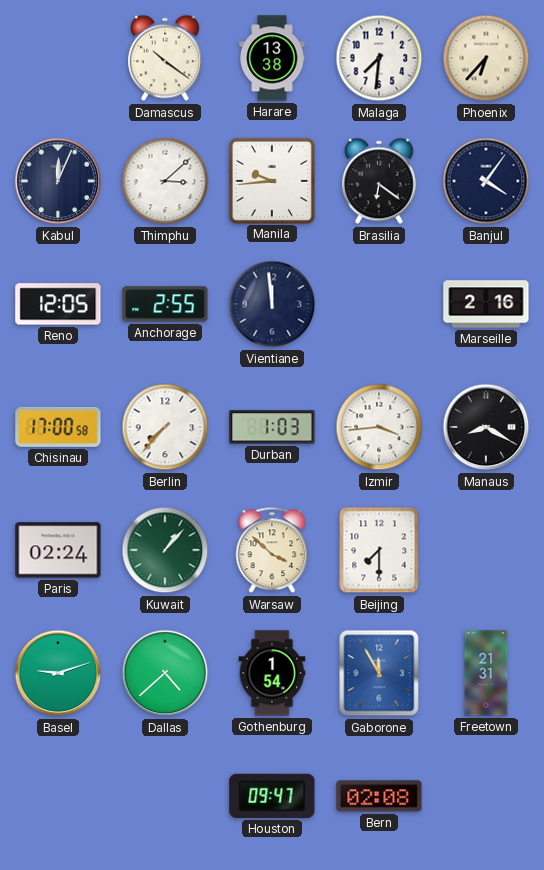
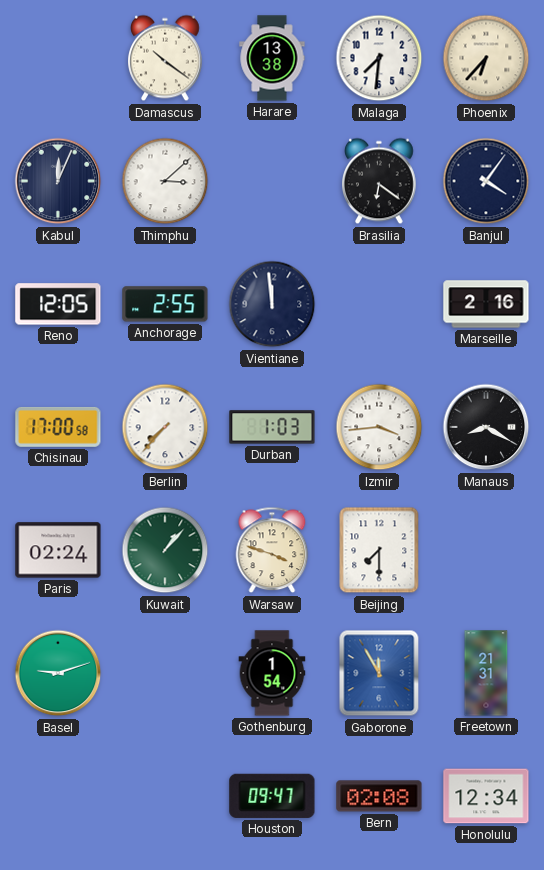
Manila: 9:44 -> none (271, 180)
Warsaw: 3:52 -> 3:48 (272, 550)
Dallas: 4:38 -> none (165, 673)
Honolulu: none -> 12:34 (486, 796)
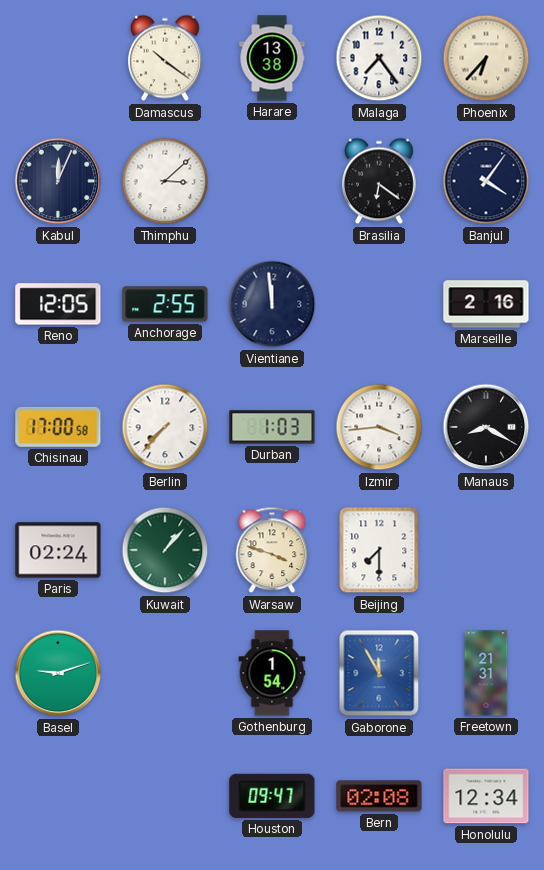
Malaga: 7:31 -> 7:24 (379, 58)
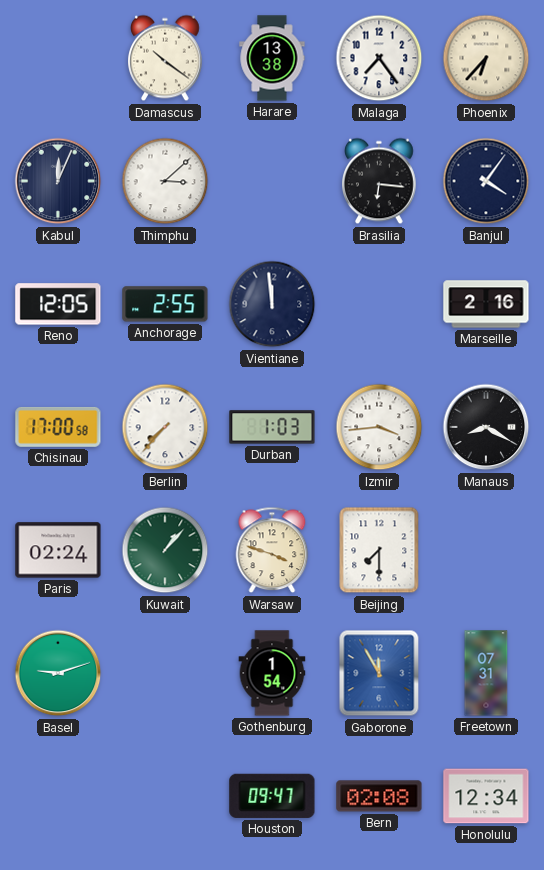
Brasilia: 6:21 -> 6:16 (380, 181)
Freetown: 21:31 -> 07:31 (486, 673)
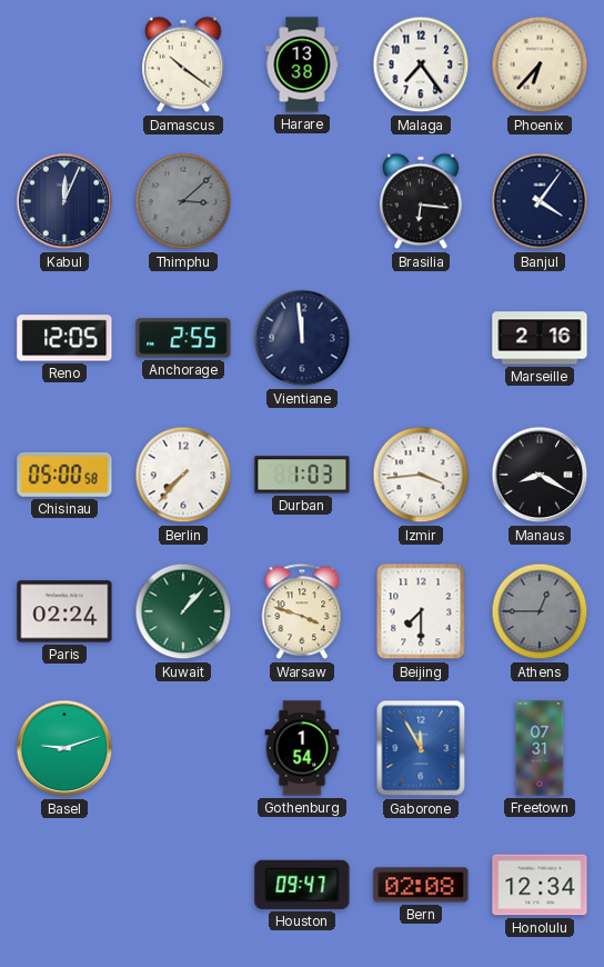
Thimphu dial: white -> grey (183, 201)
Chisinau: 17:00 -> 05:00 (64, 475)
Athens: none -> 12:45 (540, 611)
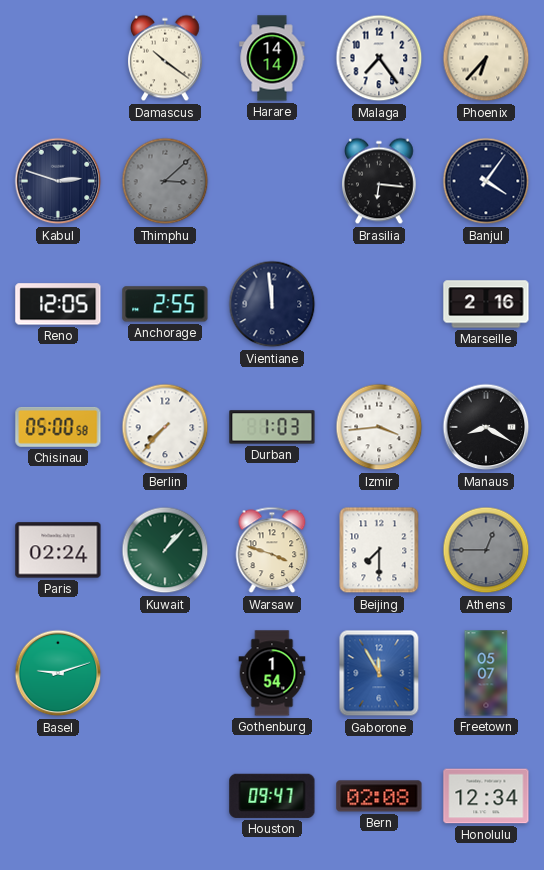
Harare: 13:38 -> 14:14 (272, 58)
Kabul: 12:04 -> 2:48 (58, 181)
Freetown: 07:31 -> 05:07 (486, 673)
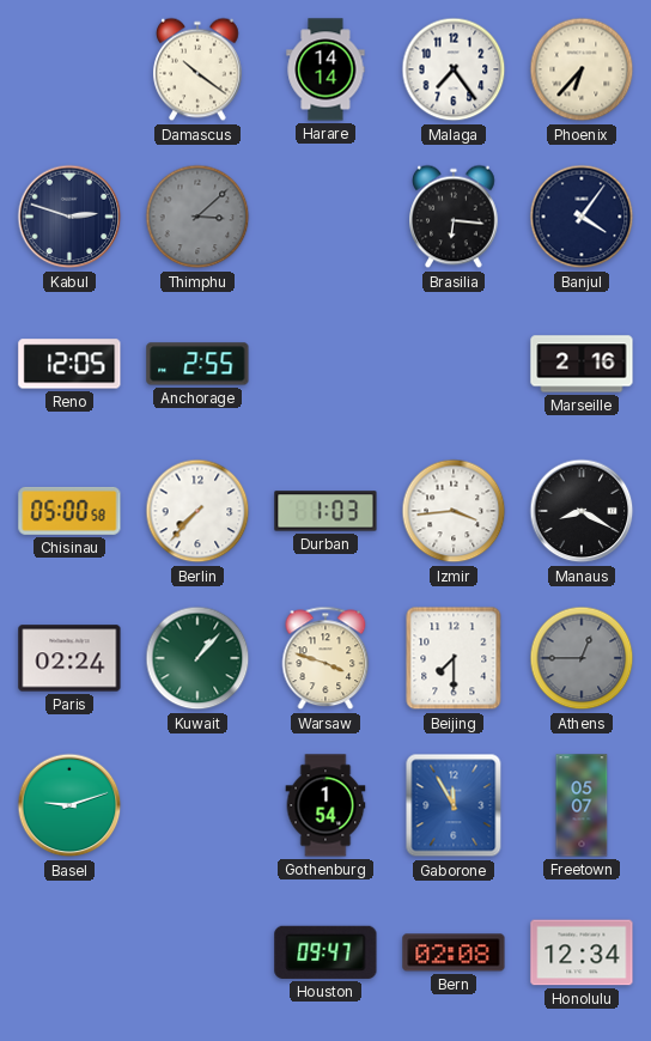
Vientiane: 11:59 -> none (272, 304)
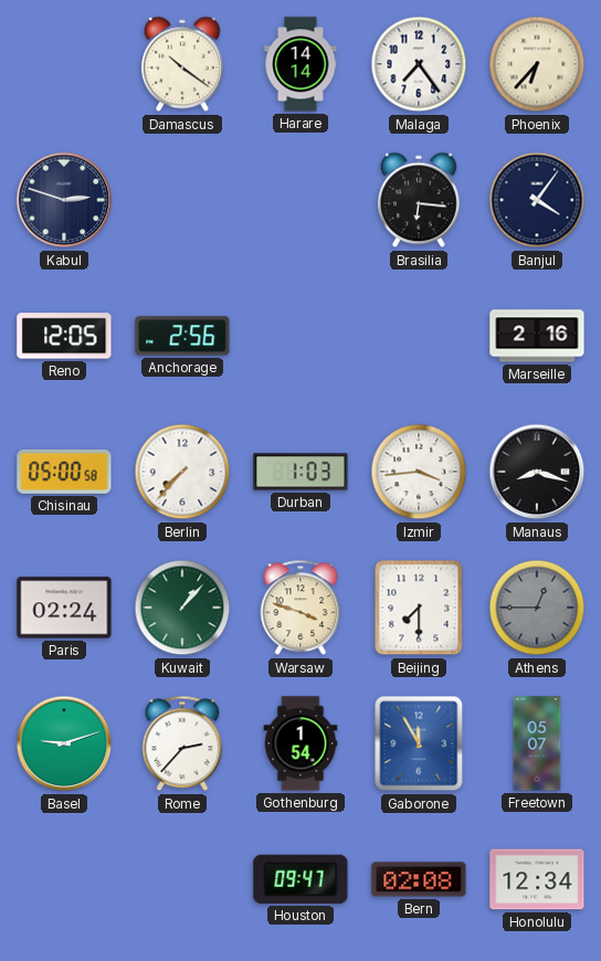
Thimphu: 3:08 -> none (197, 217)
Anchorage: 2:55 -> 2:56 (182, 336)
Manaus: 8:20 -> 8:18 (537, 472)
Rome: none -> 2:37 (182, 743)
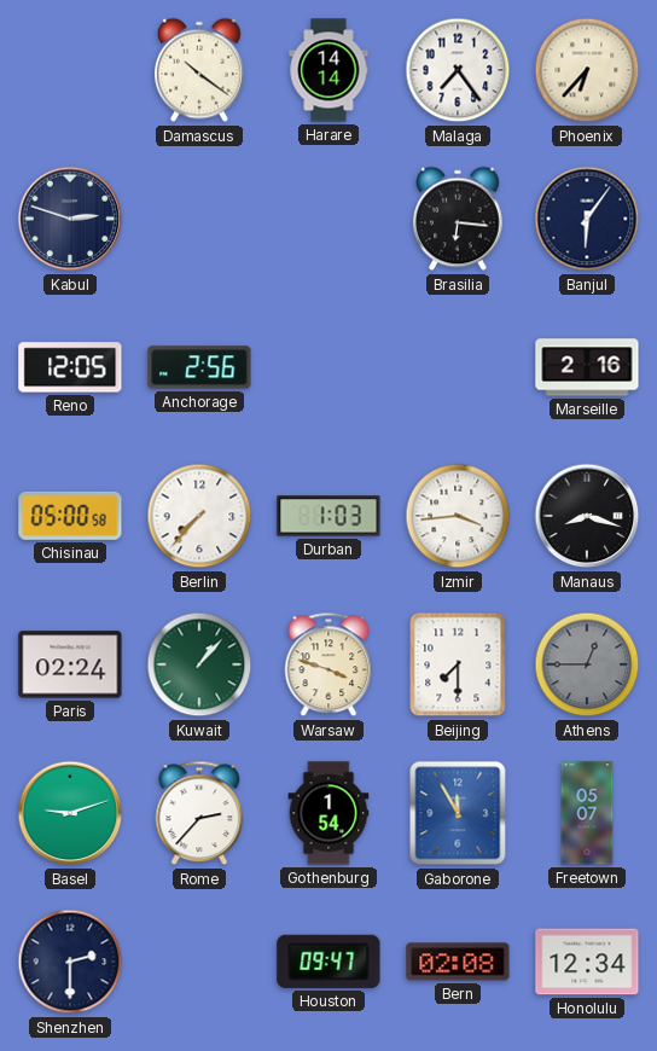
Banjul: 4:06 -> 6:06 (587, 219)
Shenzhen: none -> 2:30 (70, 962)
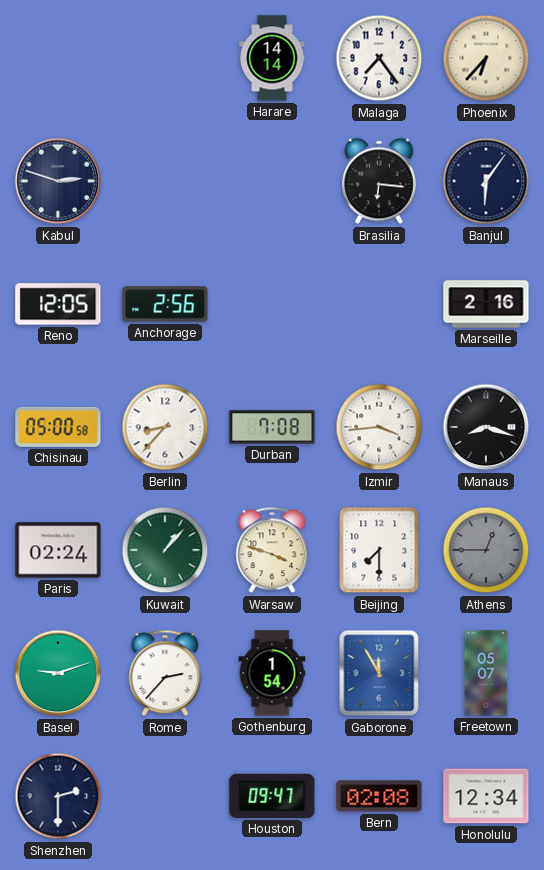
Damascus: 10:21 -> none (200, 70)
Berlin: 7:37 -> 8:37 (165, 427)
Durban: 1:03 -> 7:08 (272, 427)
